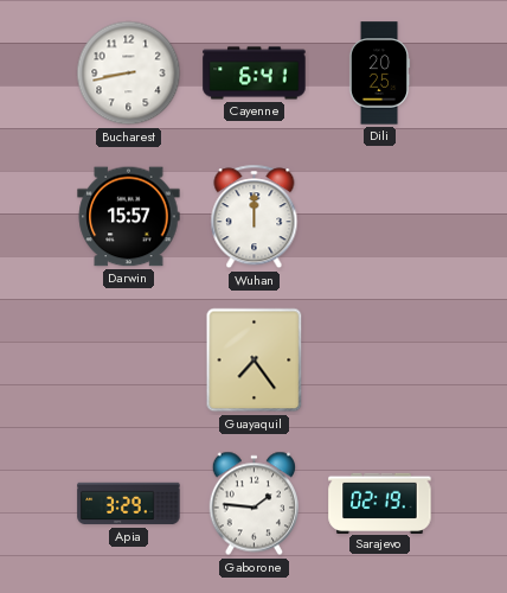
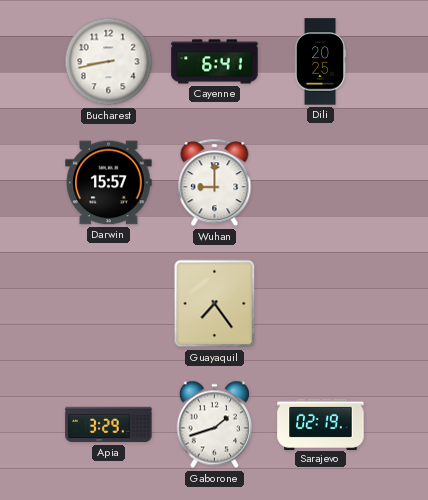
Wuhan: 12:00 -> 9:00 (215, 183)
Gaborone: 1:46 -> 1:42 (214, 425)
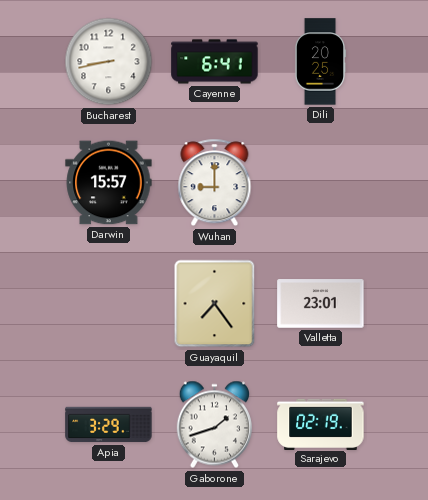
Valletta: none -> 23:01 (321, 304)
